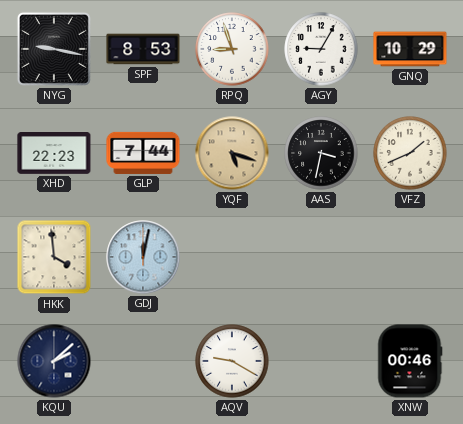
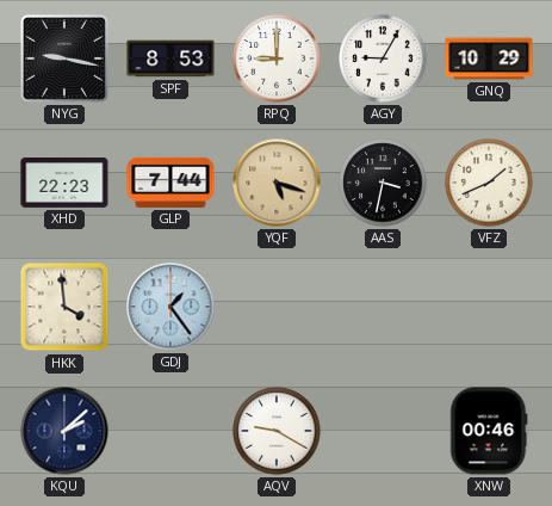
RPQ: 8:57 -> 9:00 (277, 58)
GDJ: 12:02 -> 1:24 (170, 307)
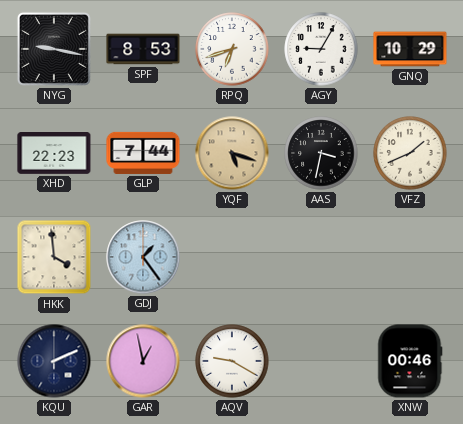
RPQ: 9:00 -> 6:42 (232, 49)
KQU: 2:08 -> 2:11 (54, 361)
GAR: none -> 12:58 (143, 361)
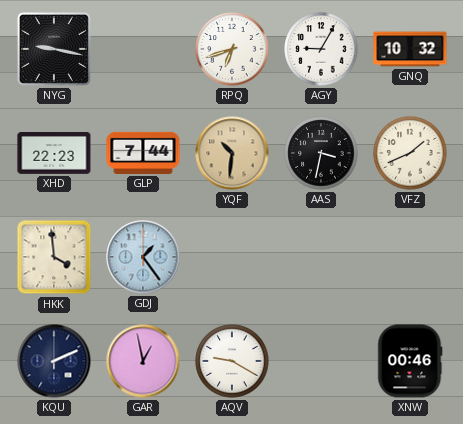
SPF: 8:53 -> none (143, 49)
GNQ: 10:29 -> 10:32 (410, 49)
YQF: 5:18 -> 10:31 (232, 153)
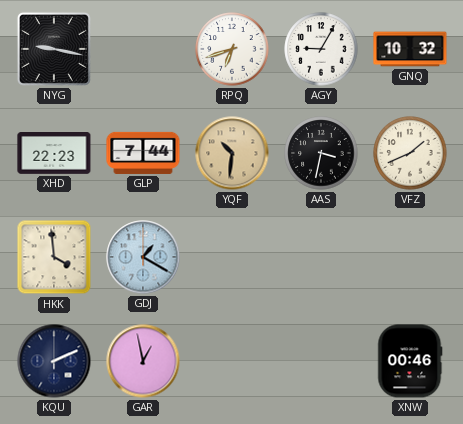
GDJ: 1:24 -> 1:20 (143, 257)
AQV: 9:20 -> none (232, 361)
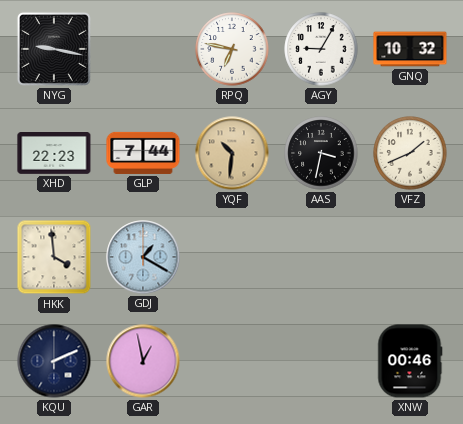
RPQ: 6:42 -> 6:47 (232, 49)
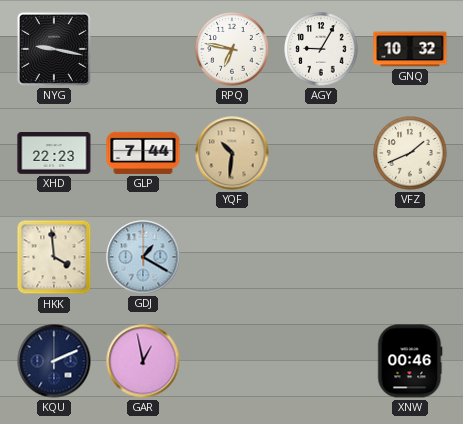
AAS: 3:32 -> none (321, 153)
